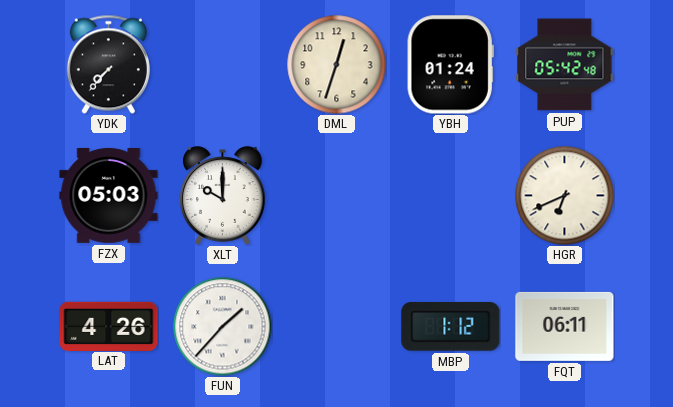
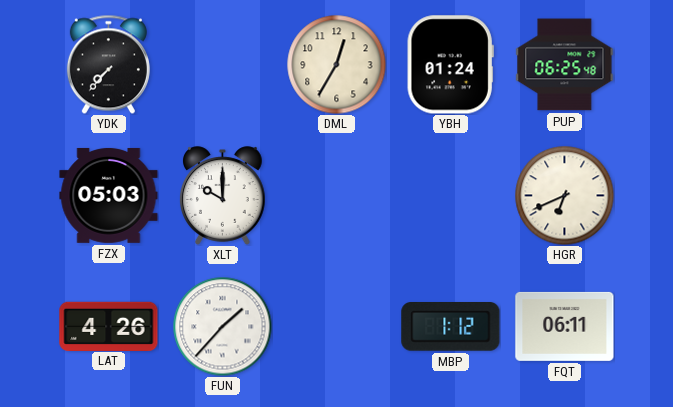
DML: 12:33 -> 12:35 (337, 65)
PUP: 05:42 -> 06:25 (565, 65)
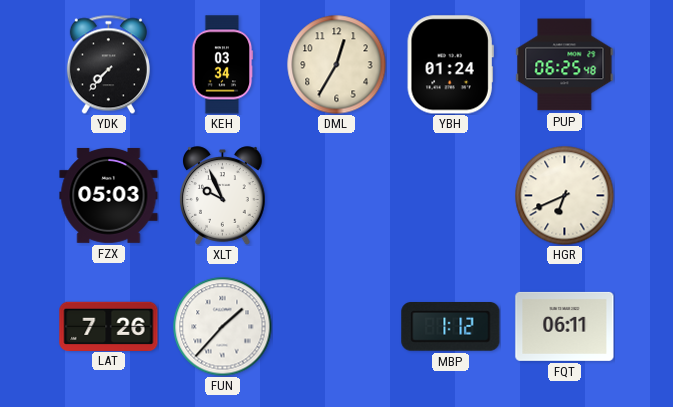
KEH: none -> 03:34 (222, 65)
XLT: 10:00 -> 9:56 (223, 196)
LAT: 4:26 -> 7:26 (109, 326)
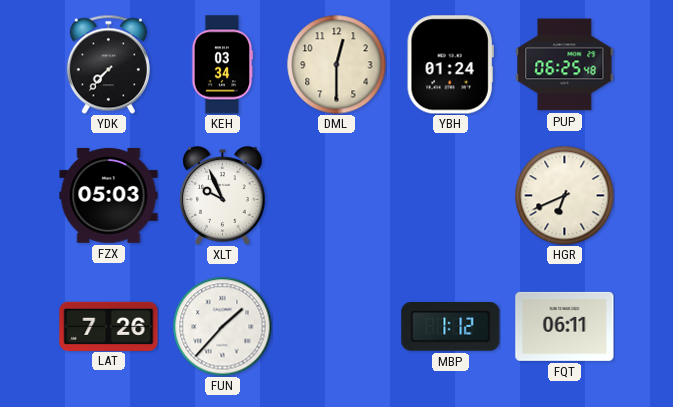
DML: 12:35 -> 12:30 (337, 65)
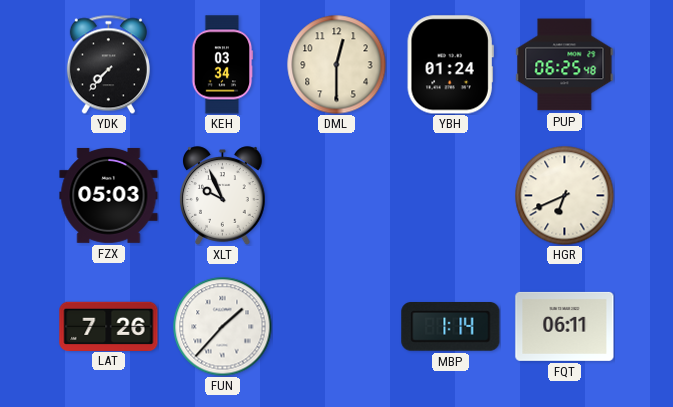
MBP: 1:12 -> 1:14 (451, 327)
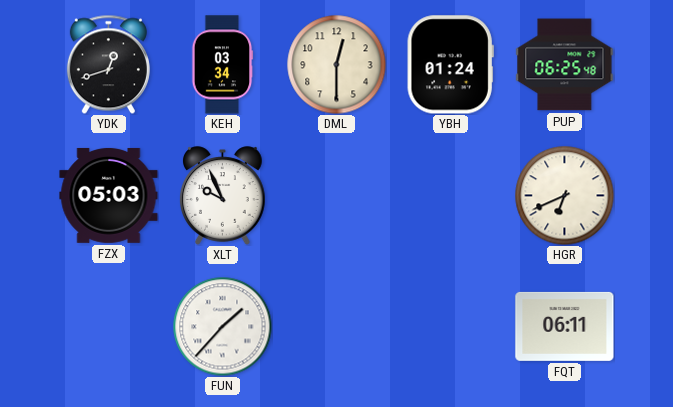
YDK: 7:37 -> 12:42 (108, 64)
LAT: 7:26 -> none (109, 326)
MBP: 1:14 -> none (451, 327)
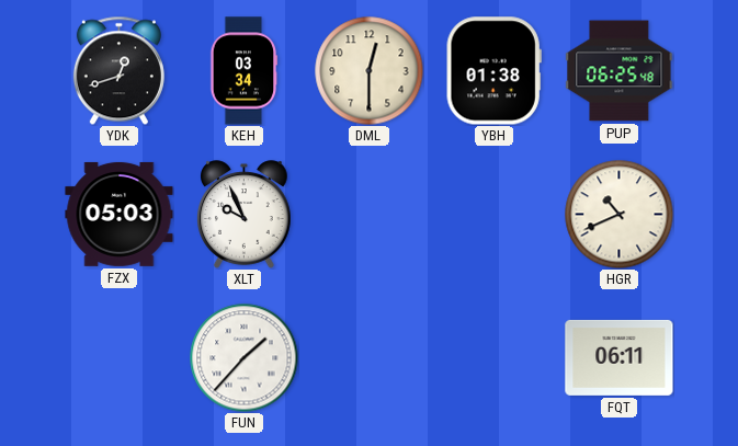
YBH: 01:24 -> 01:38 (493, 71)
HGR: 6:41 -> 10:41 (620, 215)
